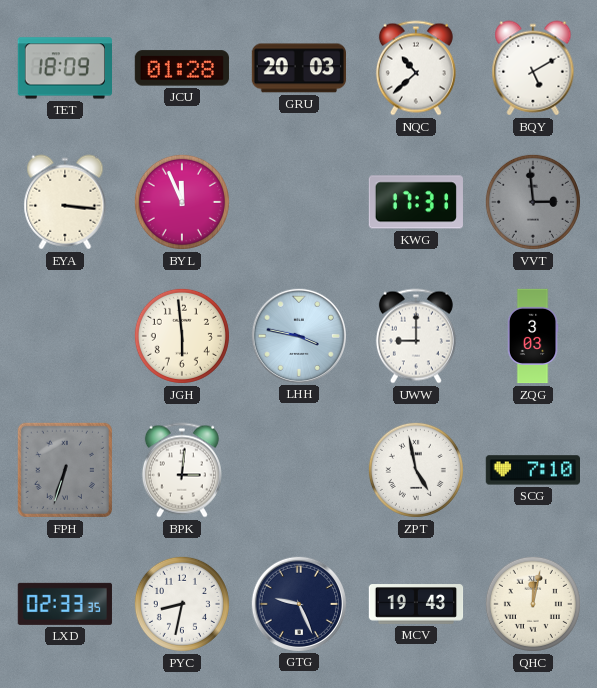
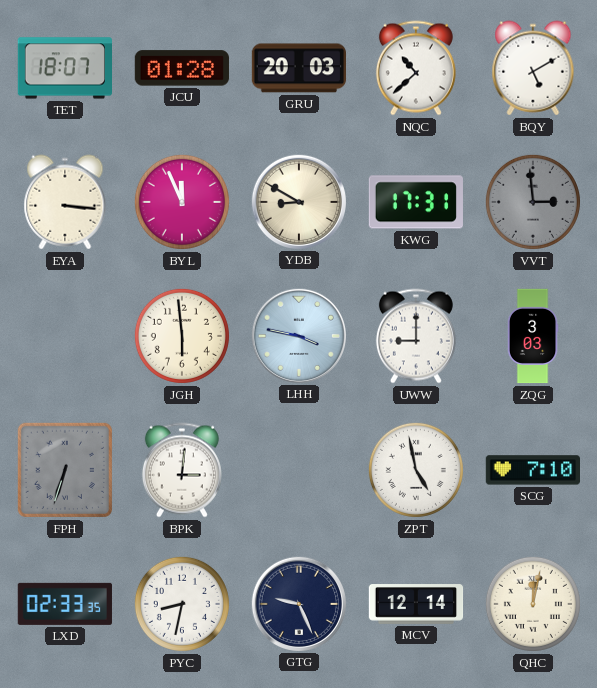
TET: 18:09 -> 18:07 (64, 68)
YDB: none -> 8:50 (298, 201)
MCV: 19:43 -> 12:14 (416, 604)
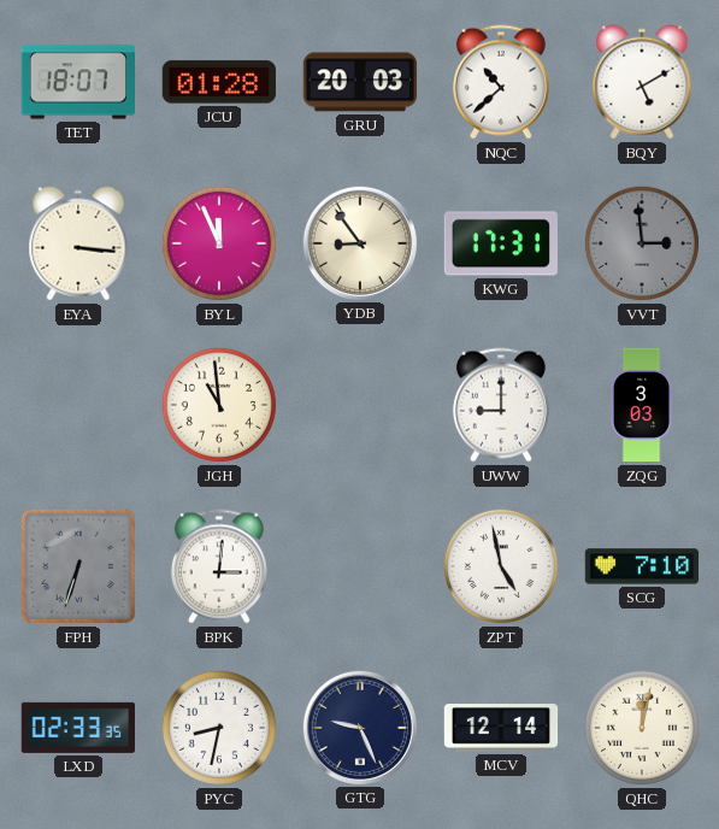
YDB: 8:50 -> 8:54 (359, 242)
JGH: 5:59 -> 10:59 (219, 405)
LHH: 3:47 -> none (298, 335)
